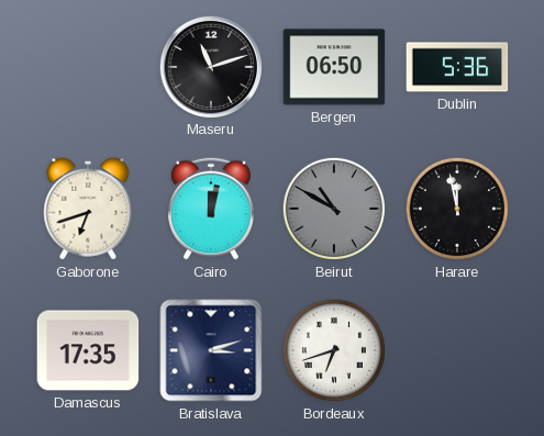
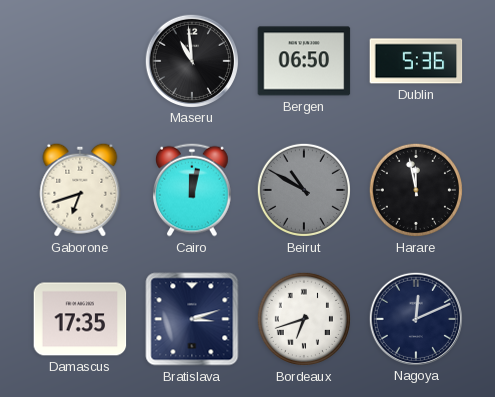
Maseru: 11:12 -> 10:59 (191, 60)
Nagoya: none -> 12:11 (415, 318)
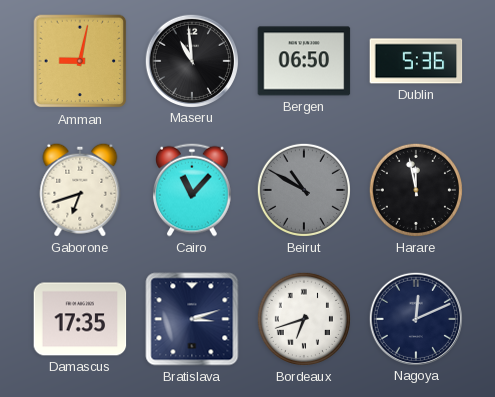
Amman: none -> 9:02 (80, 61)
Cairo: 12:02 -> 11:07 (193, 190)
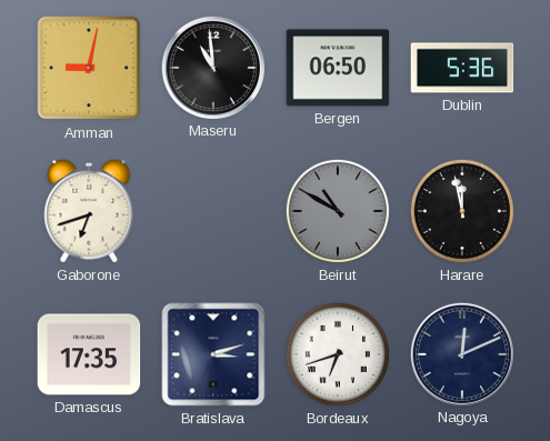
Cairo: 11:07 -> none (193, 190)
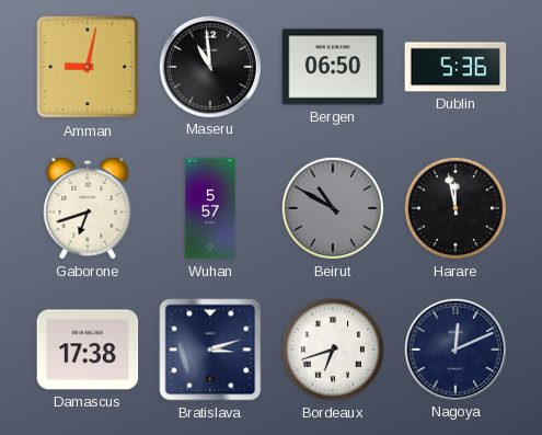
Wuhan: none -> 5:57 (210, 208)
Damascus: 17:35 -> 17:38 (88, 350)
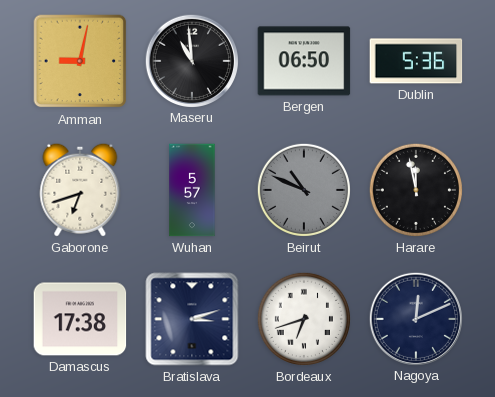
Beirut: 10:50 -> 10:49 (304, 190)
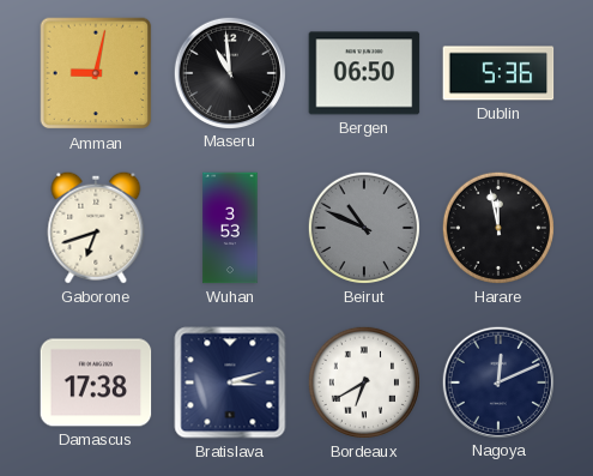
Wuhan: 5:57 -> 3:53 (230, 228)
Bordeaux: 6:42 -> 6:40 (364, 382)
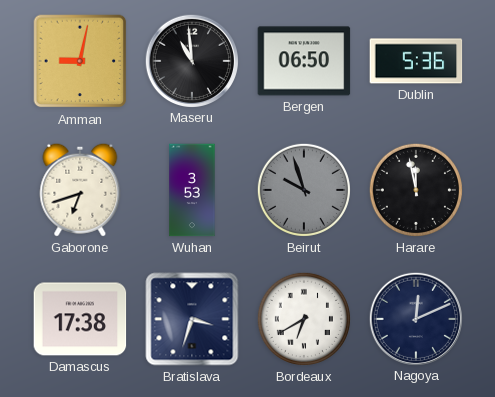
Beirut: 10:49 -> 9:57 (304, 190)
Bratislava: 3:12 -> 3:33 (192, 319)
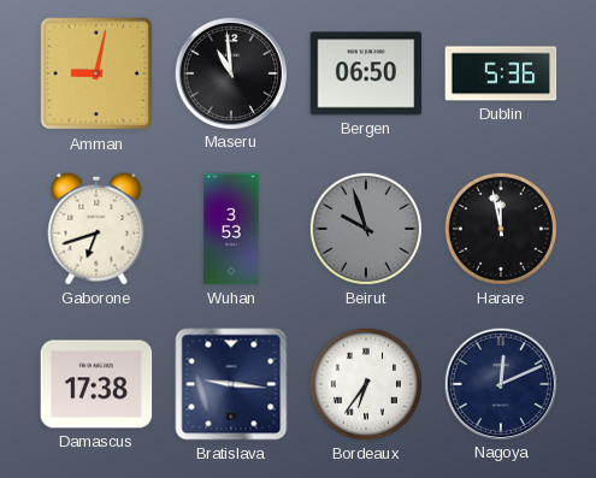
Bratislava: 3:33 -> 9:16 (231, 384)
Bordeaux: 6:40 -> 6:36 (366, 384)
